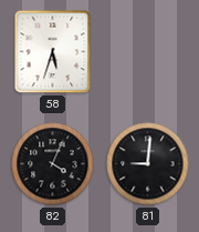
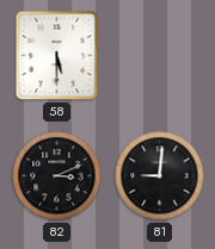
58: 5:33 -> 5:30 (57, 56)
82: 4:04 -> 3:11 (57, 176)
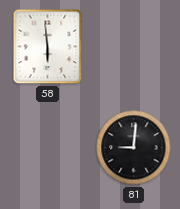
58: 5:30 -> 5:59 (48, 47)
82: 3:11 -> none (57, 176)
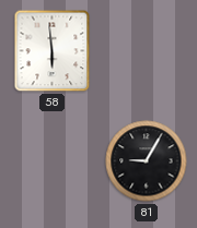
81: 9:01 -> 9:05 (147, 161)
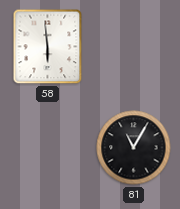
81: 9:05 -> 11:05 (134, 148)
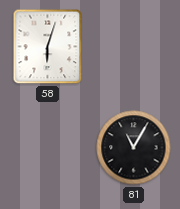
58: 5:59 -> 6:03 (48, 47)
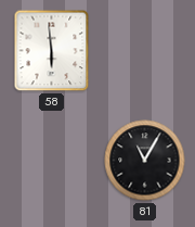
58: 6:03 -> 5:59 (52, 51)
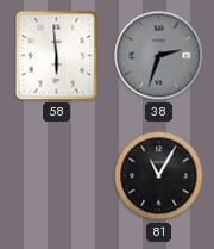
38: none -> 2:33 (159, 56)
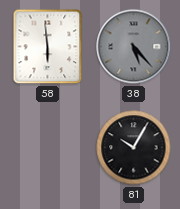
38: 2:33 -> 5:23 (134, 47)
81: 11:05 -> 10:05 (134, 148)
